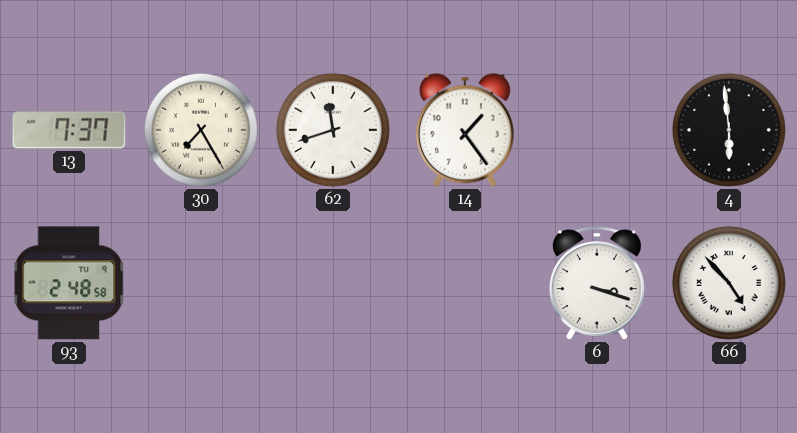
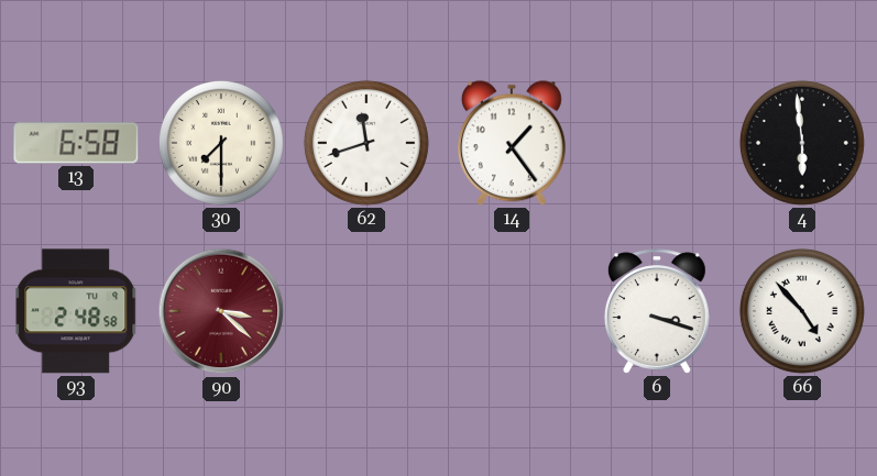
13: 7:37 -> 6:58 (76, 143)
30: 7:25 -> 7:30 (221, 143)
90: none -> 3:22 (221, 311)
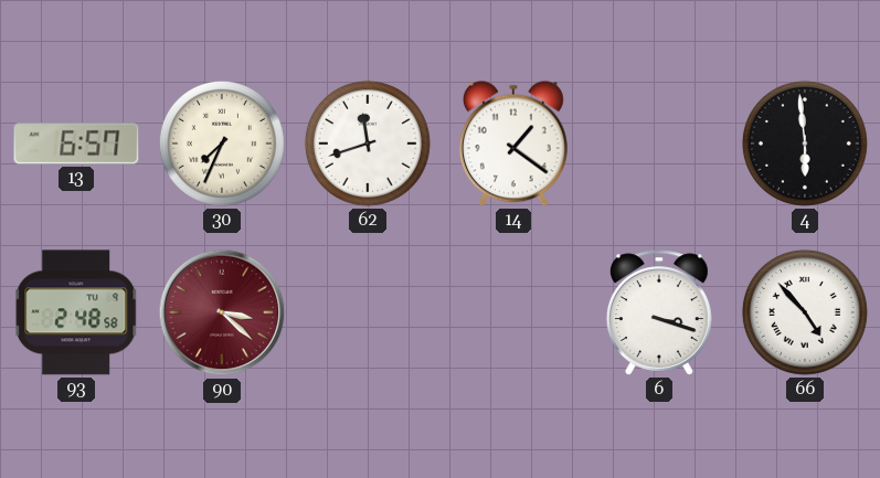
13: 6:58 -> 6:57 (76, 144)
30: 7:30 -> 7:34 (222, 144)
14: 1:24 -> 1:21 (513, 144)
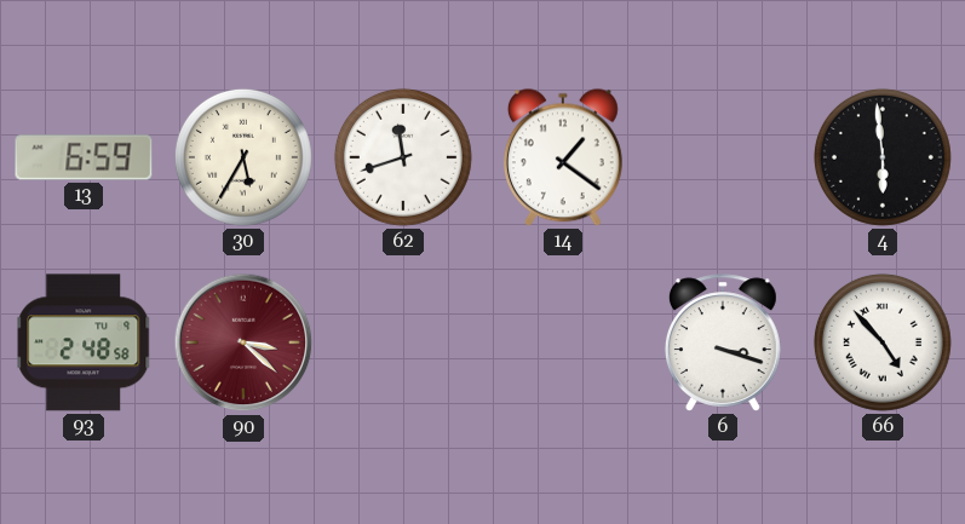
13: 6:57 -> 6:59 (84, 157)
30: 7:34 -> 5:35 (243, 157)
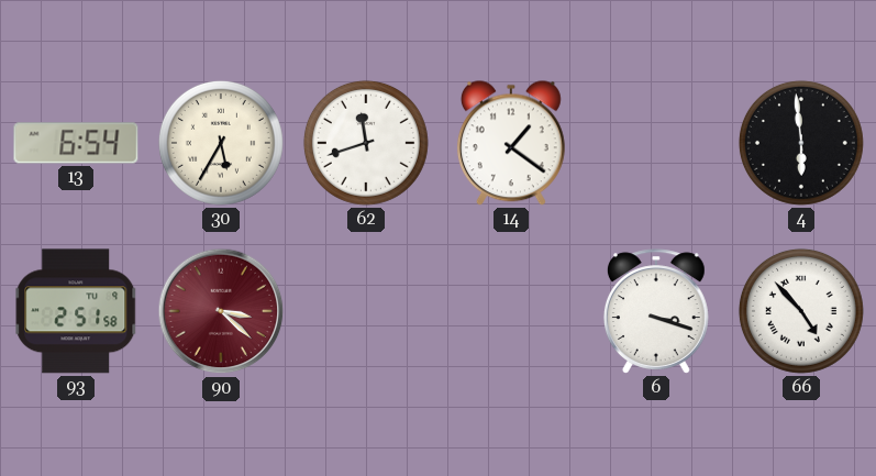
13: 6:59 -> 6:54 (76, 143)
93: 2:48 -> 2:51 (76, 311)
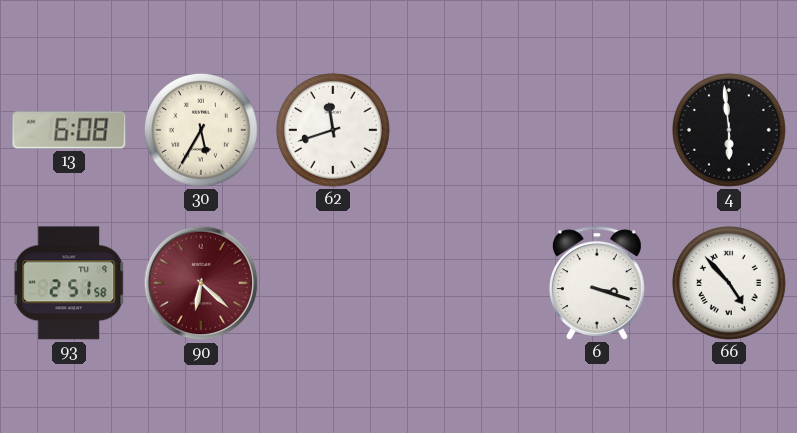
13: 6:54 -> 6:08 (69, 130)
14: 1:21 -> none (511, 143)
90: 3:22 -> 6:22 (201, 283)
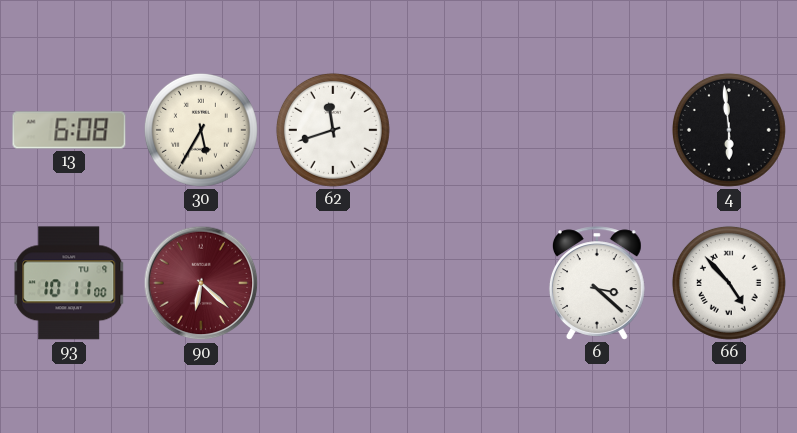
93: 2:51 -> 10:11 (69, 283)
6: 3:18 -> 3:22 (597, 283)
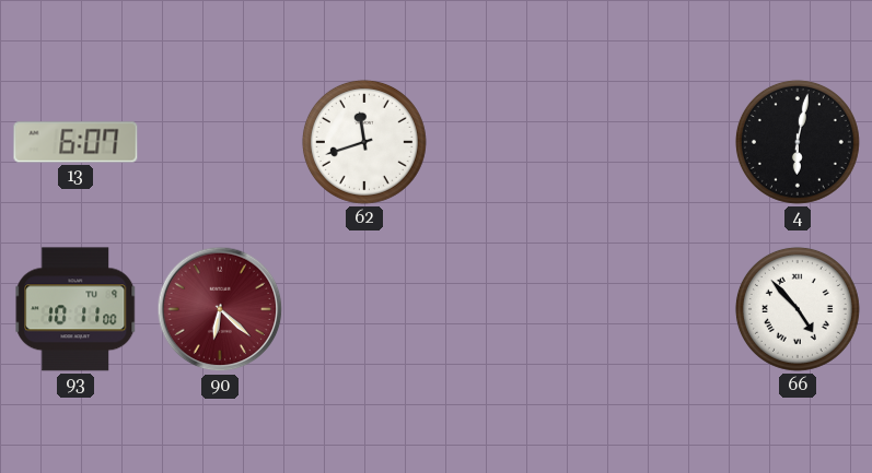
13: 6:08 -> 6:07 (75, 142)
30: 5:35 -> none (201, 130)
4: 5:59 -> 6:02 (798, 142)
6: 3:22 -> none (597, 283)
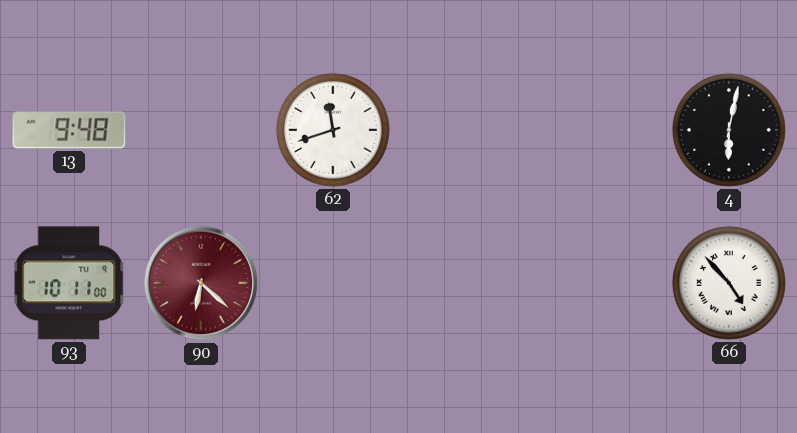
13: 6:07 -> 9:48 (69, 130)
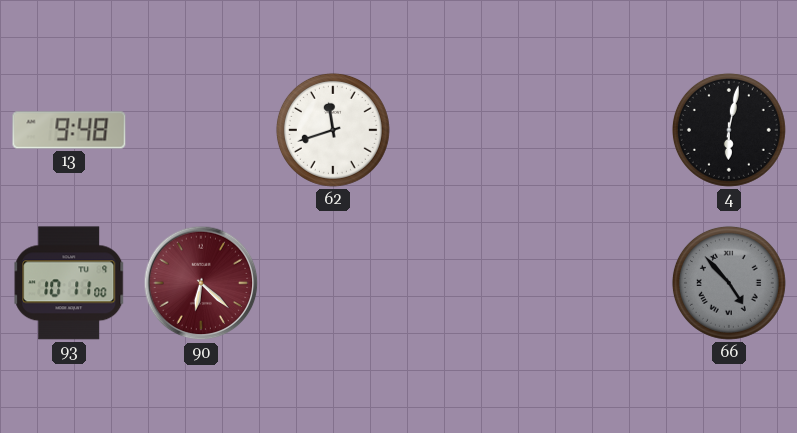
66 dial: white -> grey (729, 283)
